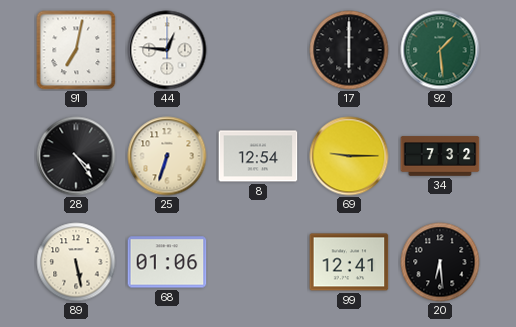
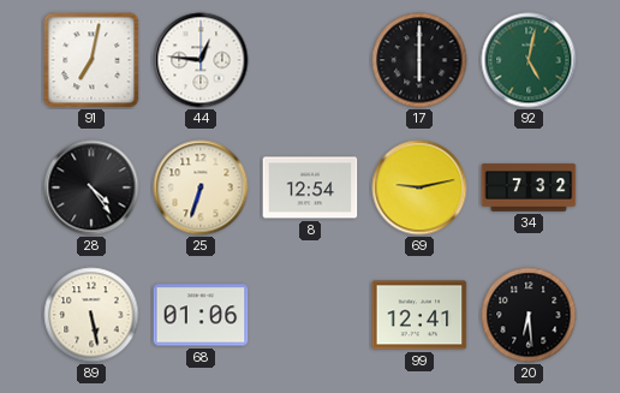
92: 1:29 -> 5:02 (529, 60)
69: 9:15 -> 9:13 (419, 187)
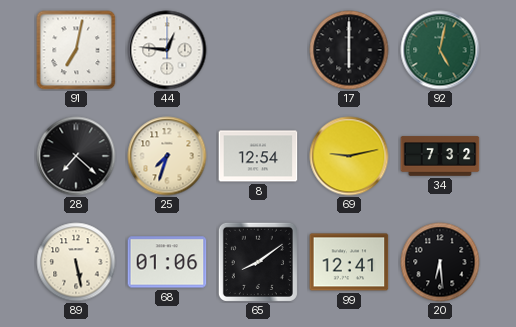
28: 4:24 -> 7:22 (76, 156)
25: 6:33 -> 7:33 (167, 156)
65: none -> 8:09 (258, 262)
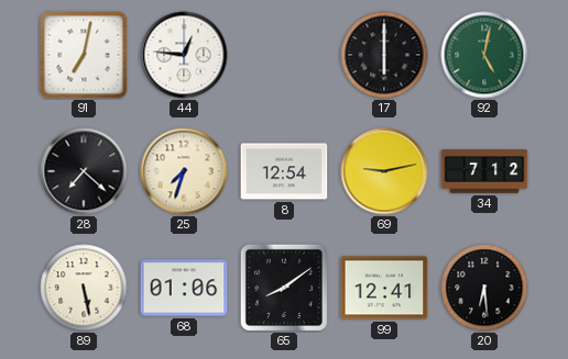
34: 7:32 -> 7:12 (484, 171)
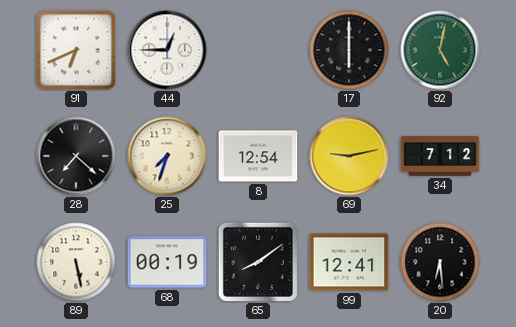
91: 7:02 -> 6:41 (76, 50)
44: 12:46 -> 12:45 (167, 50)
68: 01:06 -> 00:19 (167, 262)
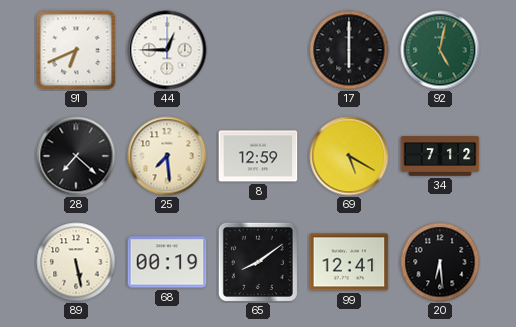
25: 7:33 -> 7:29 (167, 156)
8: 12:54 -> 12:59 (258, 156)
69: 9:13 -> 5:20 (349, 156)
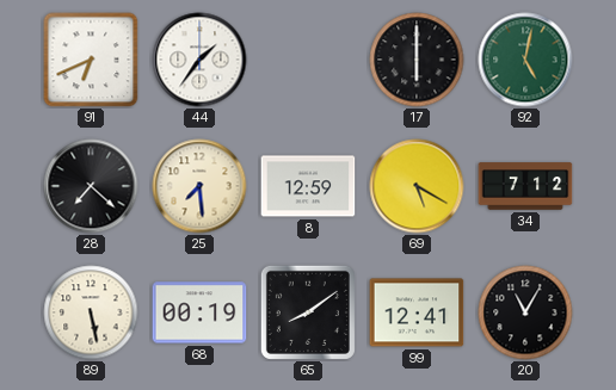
44: 12:45 -> 1:36 (199, 60)
20: 6:29 -> 11:05 (525, 312)
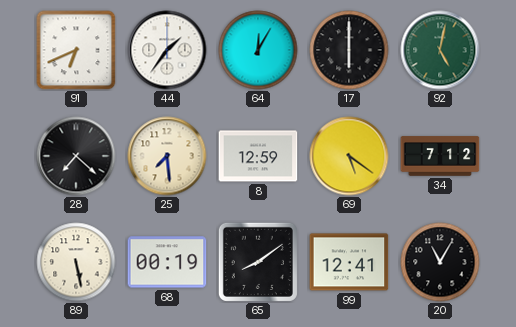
64: none -> 12:05 (258, 50)
69: 5:20 -> 5:21 (349, 156)
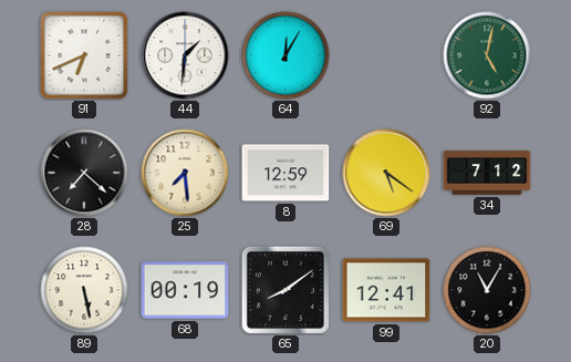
44: 1:36 -> 1:31 (185, 55)
17: 6:00 -> none (349, 50)
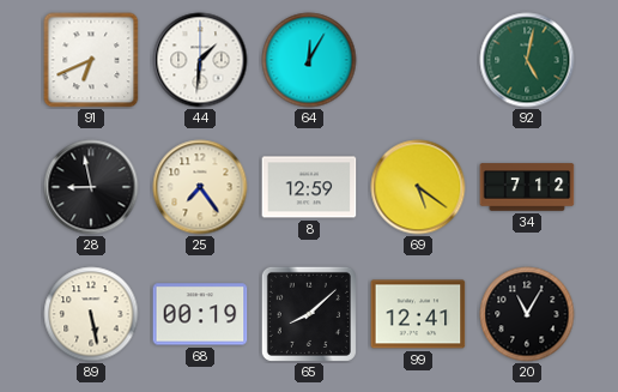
28: 7:22 -> 8:58 (91, 187)
25: 7:29 -> 7:24 (200, 187)
65: 8:09 -> 8:08 (309, 314)
